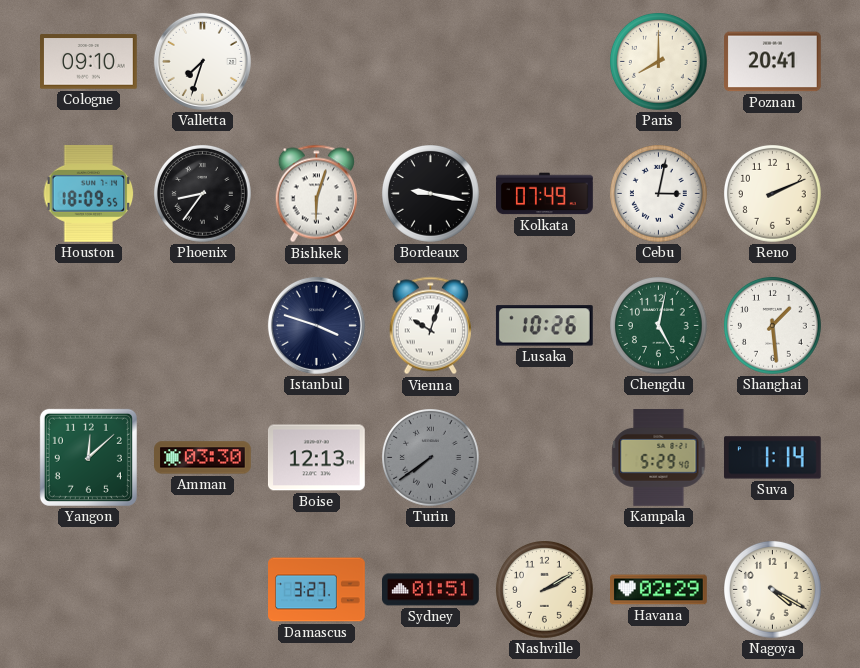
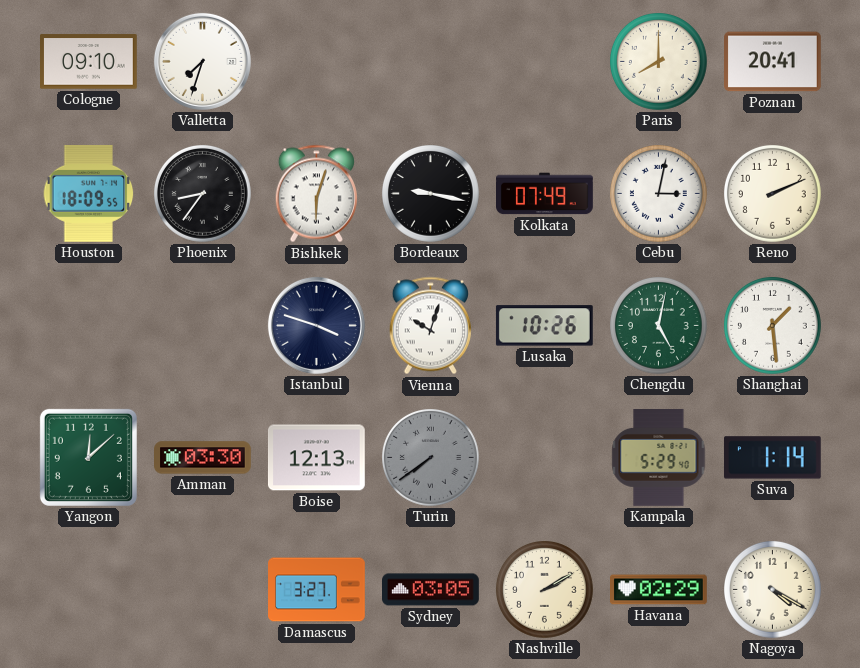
Sydney: 01:51 -> 03:05 (431, 590)
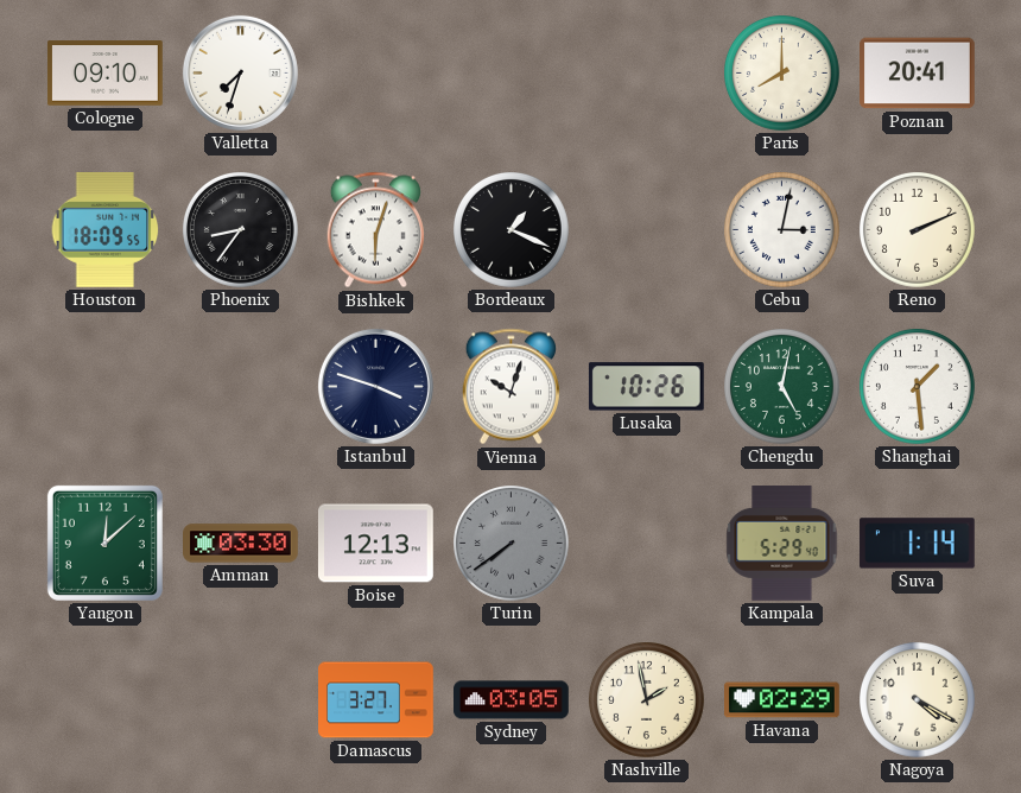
Bordeaux: 9:17 -> 1:19 (512, 230)
Kolkata: 07:49 -> none (545, 194)
Nashville: 2:10 -> 1:58 (647, 700)
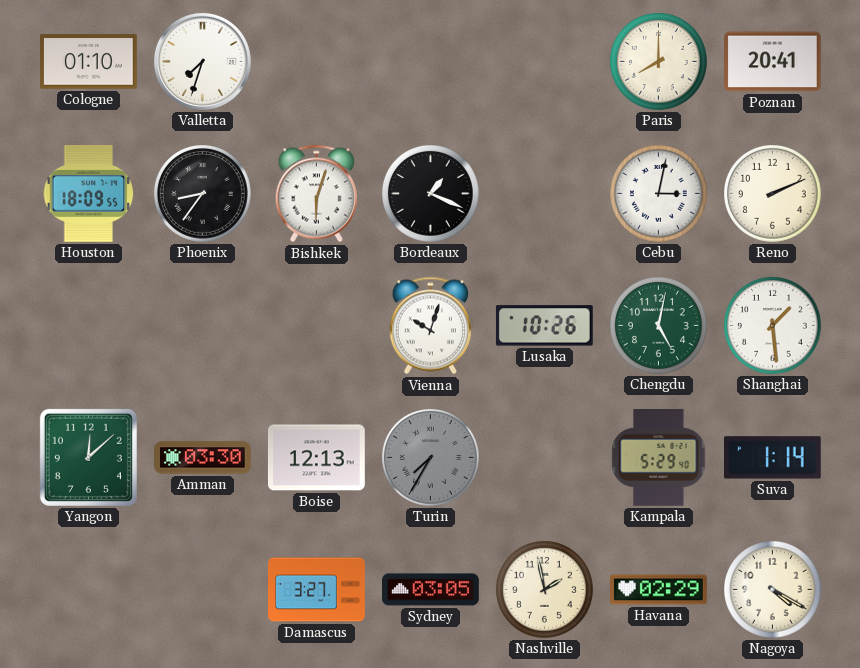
Cologne: 09:10 -> 01:10 (89, 62)
Istanbul: 3:48 -> none (375, 386)
Turin: 7:39 -> 7:35 (431, 458)
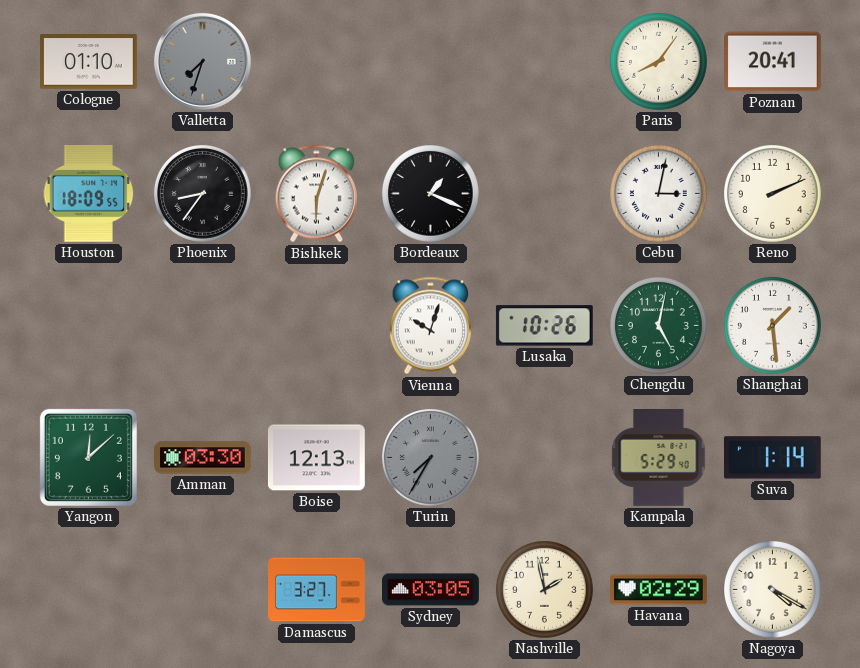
Valletta dial: white -> grey (202, 61)
Paris: 8:00 -> 8:06 (659, 62)
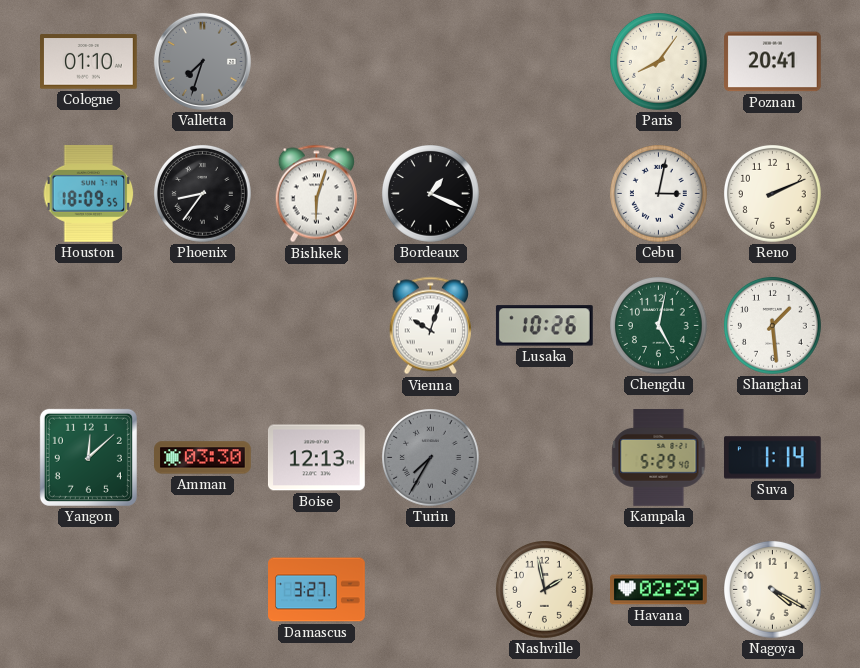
Sydney: 03:05 -> none (431, 590)
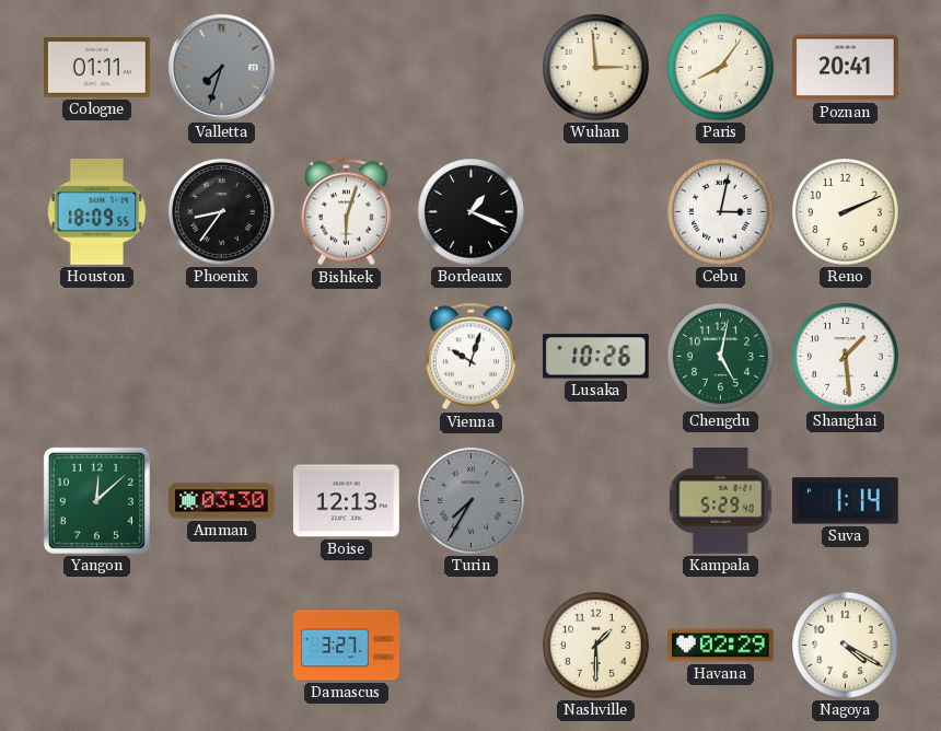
Cologne: 01:10 -> 01:11 (97, 68)
Wuhan: none -> 2:59 (596, 68)
Nashville: 1:58 -> 1:30 (596, 646)
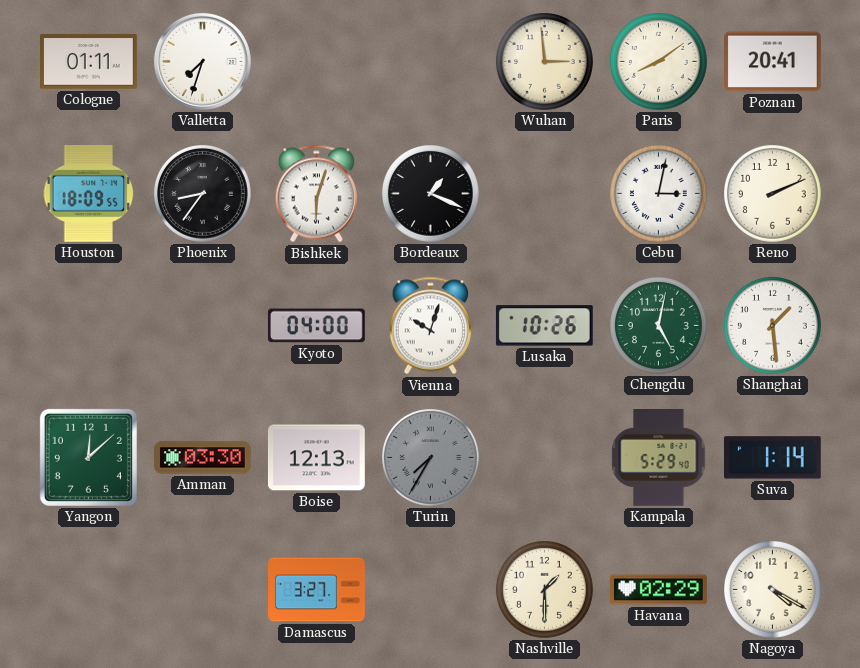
Valletta dial: grey -> white (202, 61)
Paris: 8:06 -> 8:09 (659, 62)
Kyoto: none -> 04:00 (317, 326)
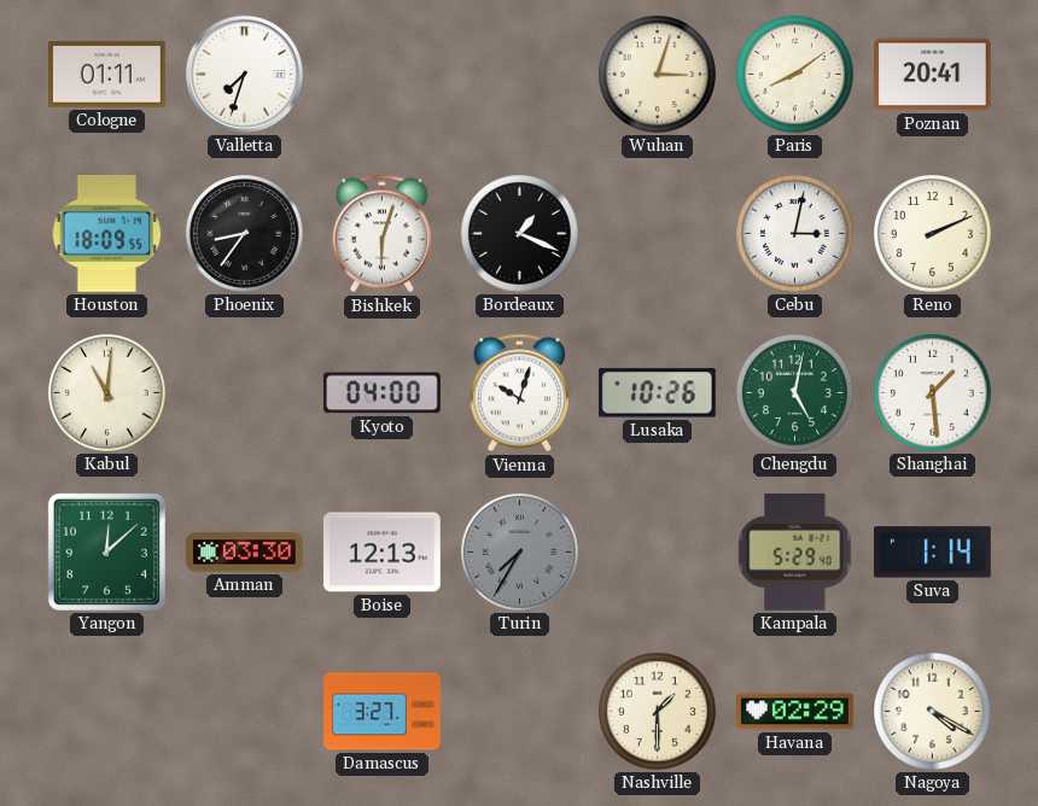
Wuhan: 2:59 -> 3:03 (658, 75)
Kabul: none -> 11:01 (107, 393)
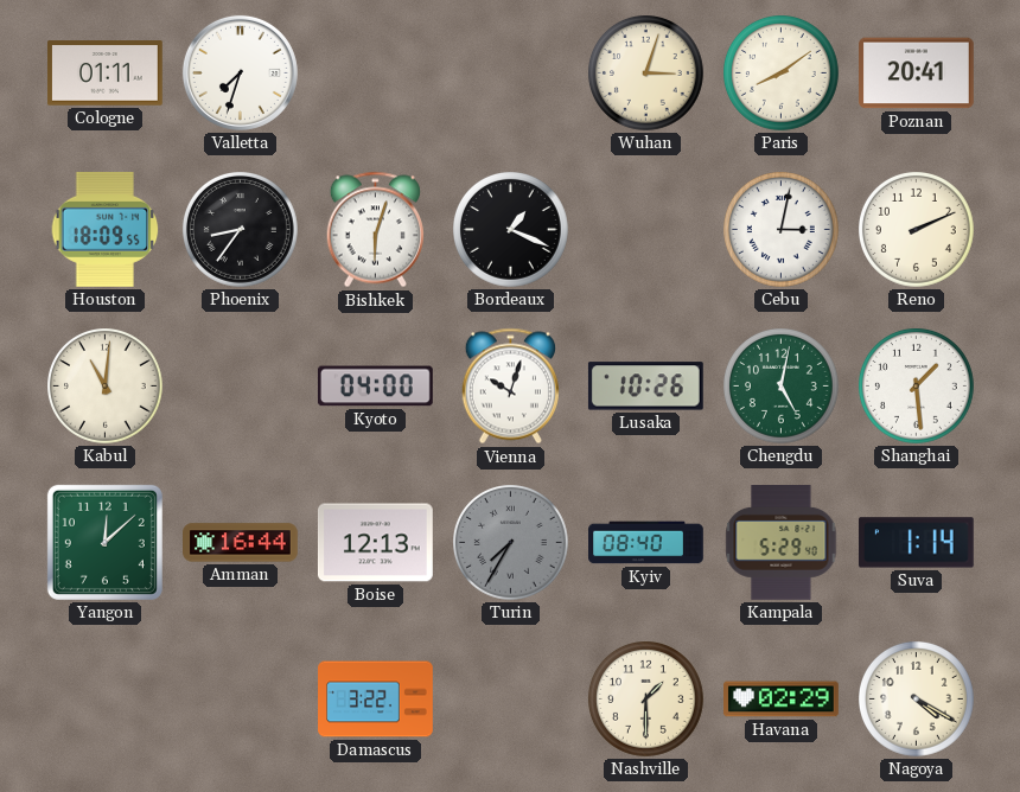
Amman: 03:30 -> 16:44 (241, 543)
Kyiv: none -> 08:40 (646, 543)
Damascus: 3:27 -> 3:22 (376, 700)
